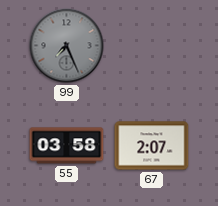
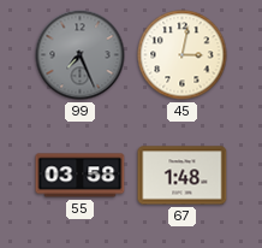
45: none -> 3:02 (183, 55)
67: 2:07 -> 1:48 (183, 176)
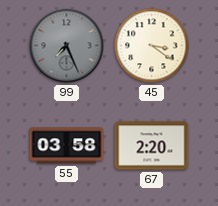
45: 3:02 -> 3:21 (152, 46)
67: 1:48 -> 2:20 (152, 146)
